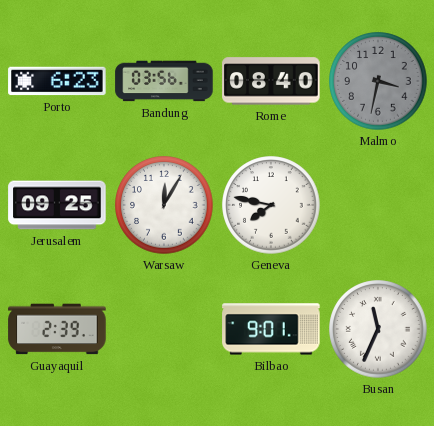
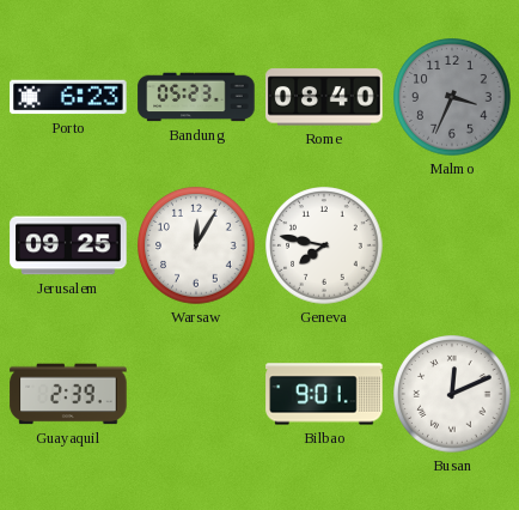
Bandung: 03:56 -> 05:23 (196, 97)
Malmo: 3:32 -> 3:34 (452, 97)
Busan: 11:34 -> 12:11 (452, 394)
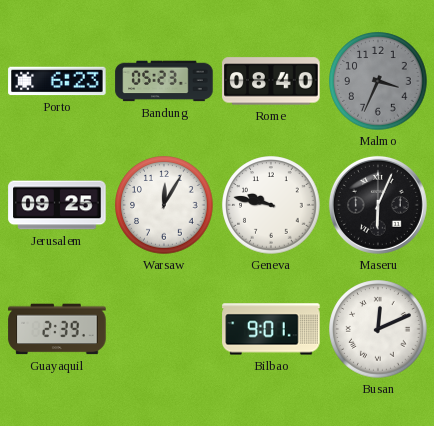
Geneva: 7:47 -> 9:47 (271, 205)
Maseru: none -> 6:04 (378, 205)
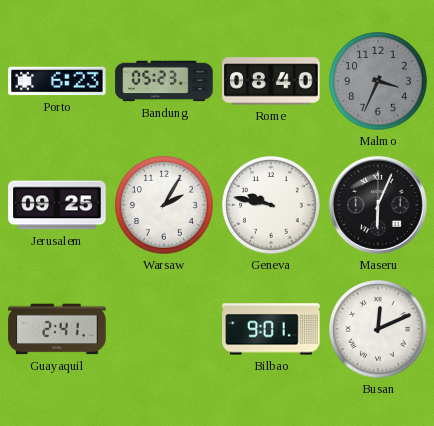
Warsaw: 12:05 -> 2:05 (164, 205)
Guayaquil: 2:39 -> 2:41 (57, 329)
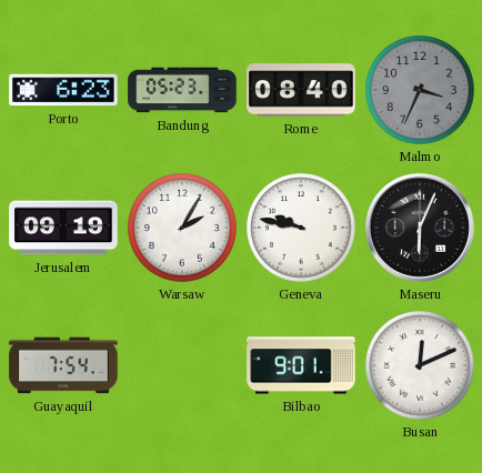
Jerusalem: 09:25 -> 09:19 (63, 228)
Guayaquil: 2:41 -> 7:54 (63, 365)
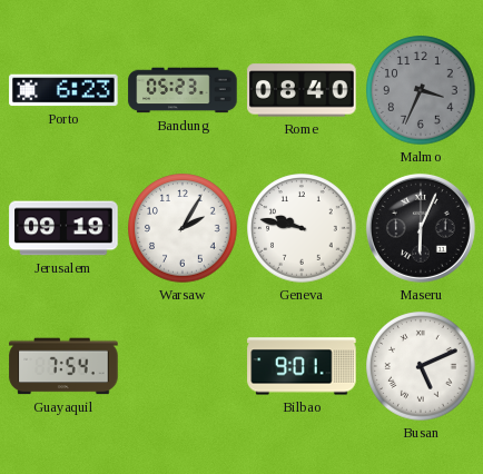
Busan: 12:11 -> 5:11 (421, 366)
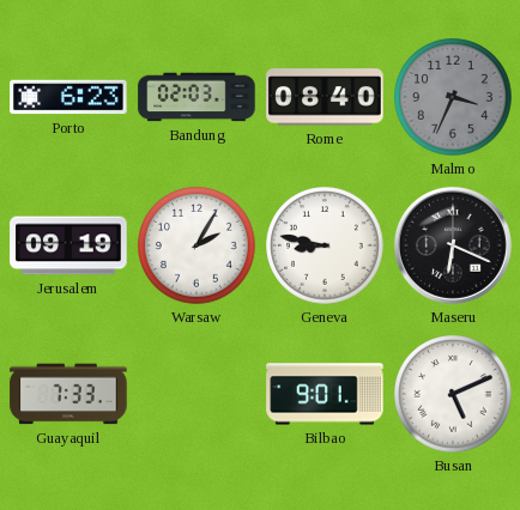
Bandung: 05:23 -> 02:03 (196, 97)
Geneva: 9:47 -> 8:47 (325, 245)
Maseru: 6:04 -> 6:19 (453, 245)
Guayaquil: 7:54 -> 7:33 (68, 394)
